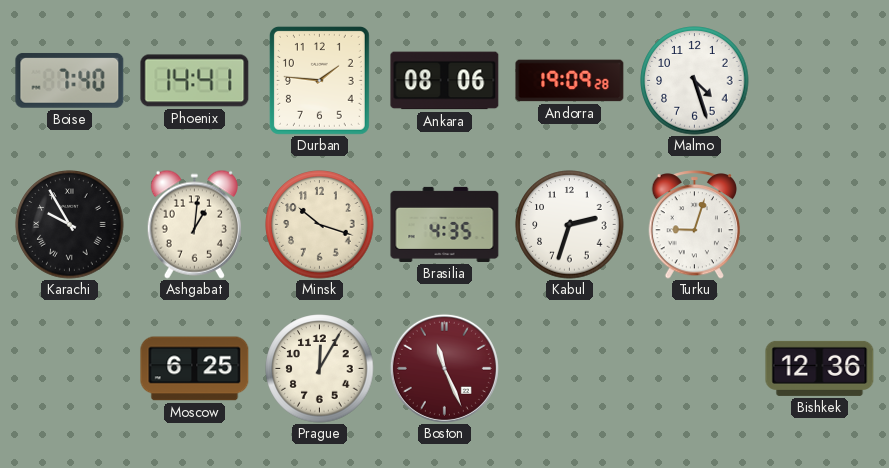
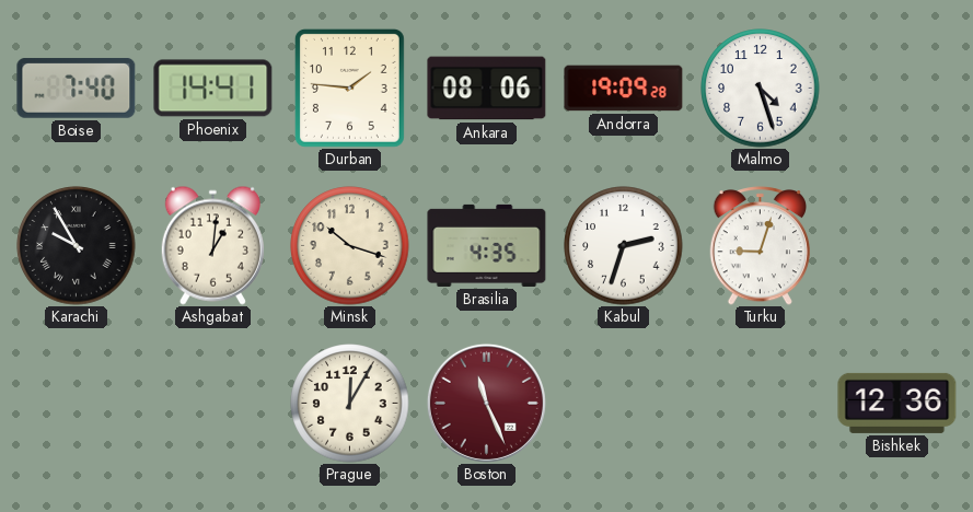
Moscow: 6:25 -> none (195, 369)
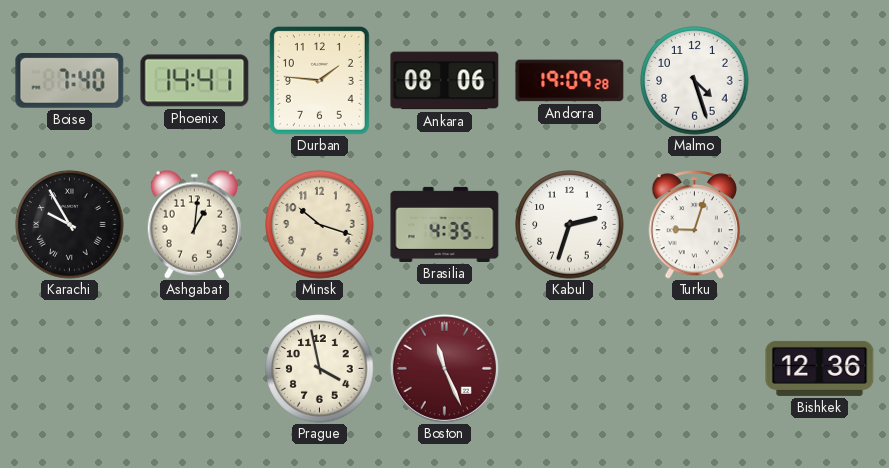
Prague: 12:05 -> 3:58 (320, 369)
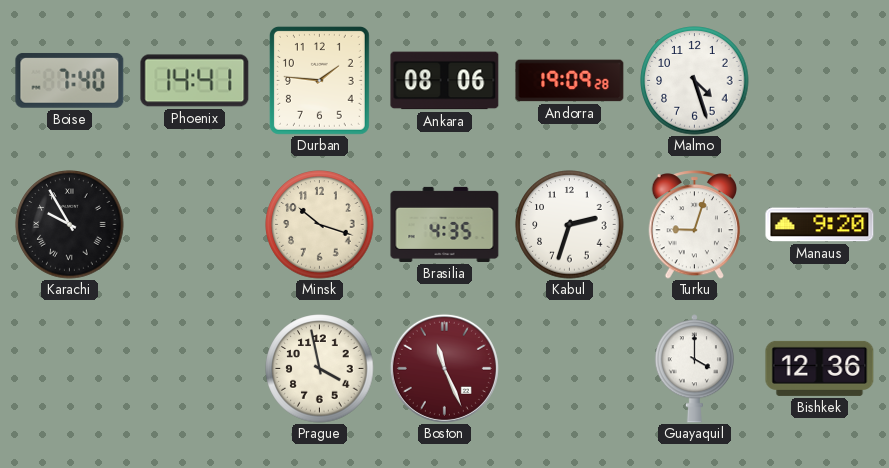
Ashgabat: 1:01 -> none (194, 224)
Manaus: none -> 9:20 (820, 225)
Guayaquil: none -> 4:00 (694, 369)
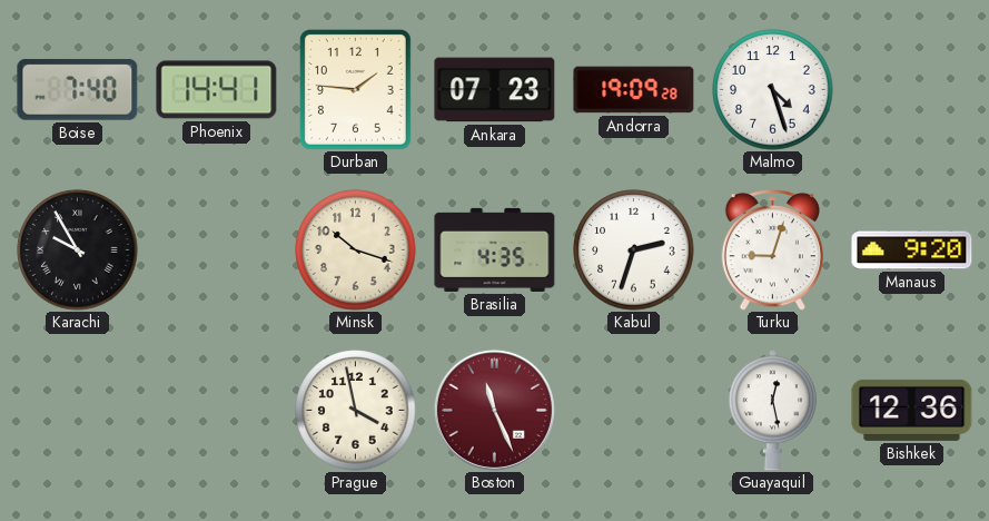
Ankara: 08:06 -> 07:23 (495, 90)
Guayaquil: 4:00 -> 12:28 (772, 411)
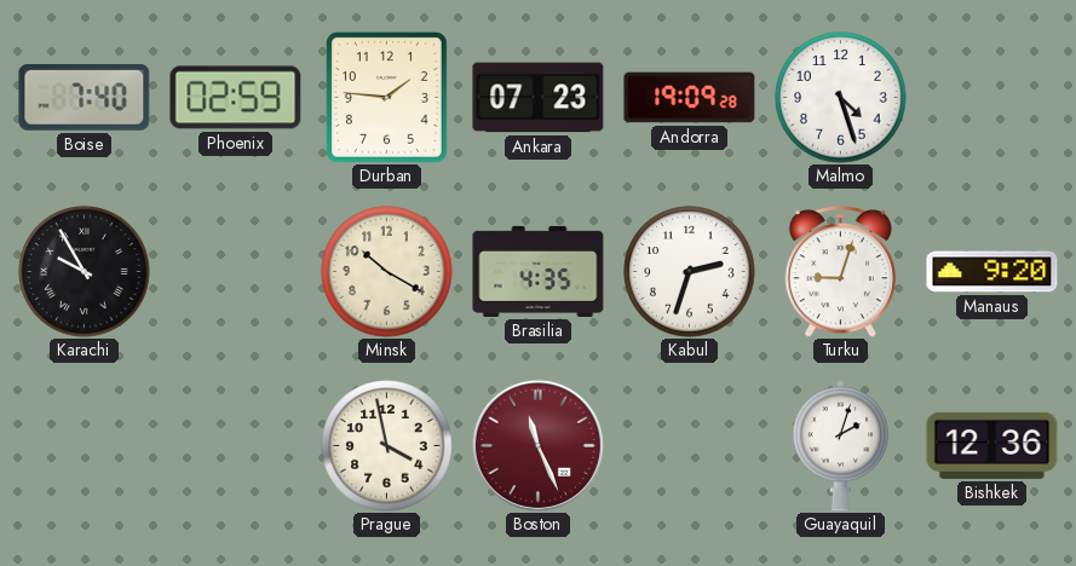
Phoenix: 14:41 -> 02:59 (236, 98)
Minsk: 10:18 -> 10:20 (387, 272)
Guayaquil: 12:28 -> 2:03 (840, 446)
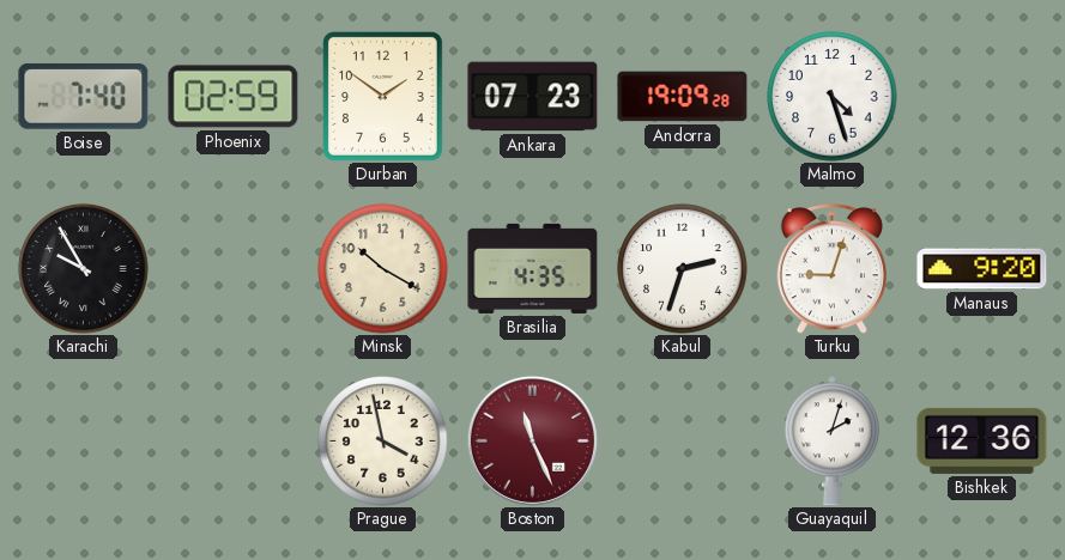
Durban: 1:46 -> 1:51 (382, 96)
